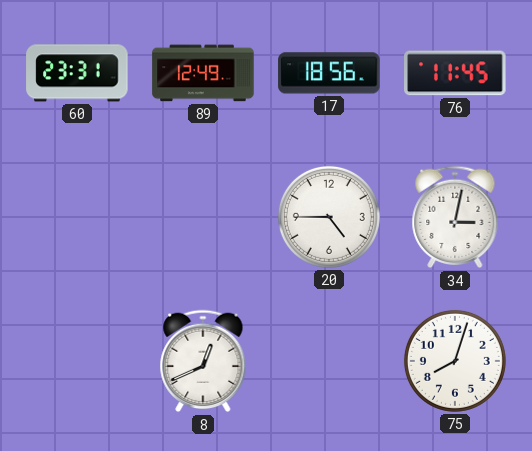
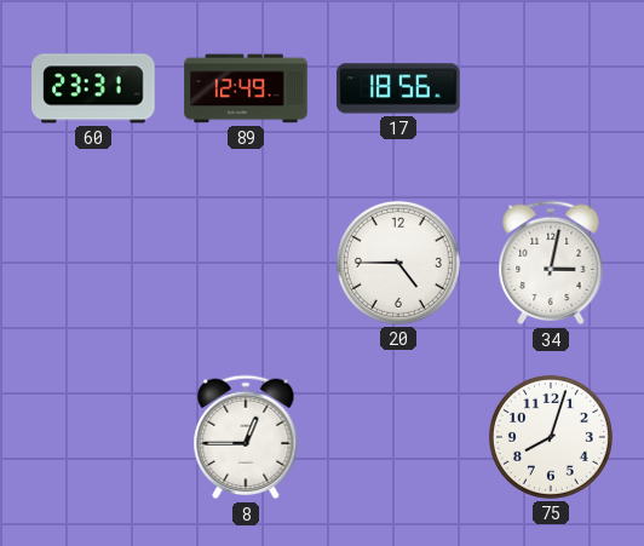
76: 11:45 -> none (455, 73)
8: 12:41 -> 12:45 (246, 437)
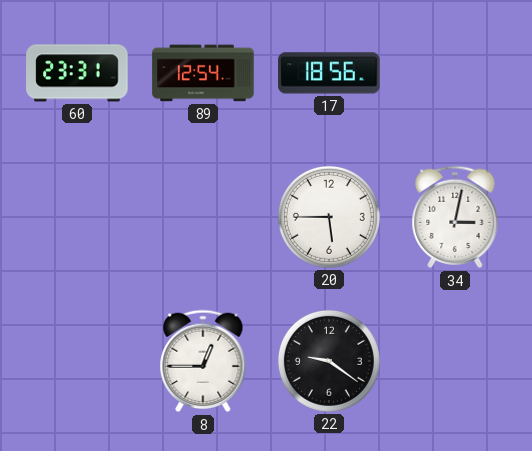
89: 12:49 -> 12:54 (203, 73)
20: 4:45 -> 5:45 (329, 217)
22: none -> 9:21 (329, 361)
75: 8:03 -> none (551, 437)
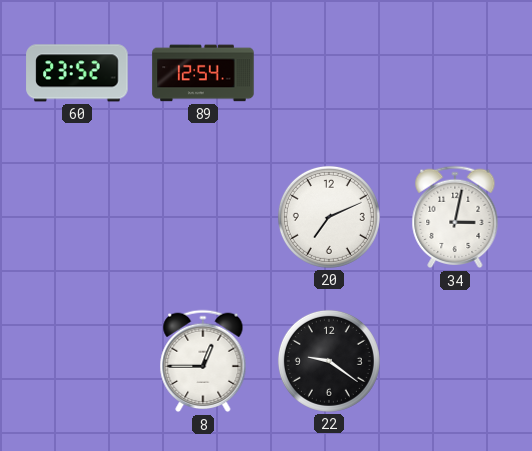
60: 23:31 -> 23:52 (77, 73)
17: 18:56 -> none (329, 73)
20: 5:45 -> 7:11 (329, 217)
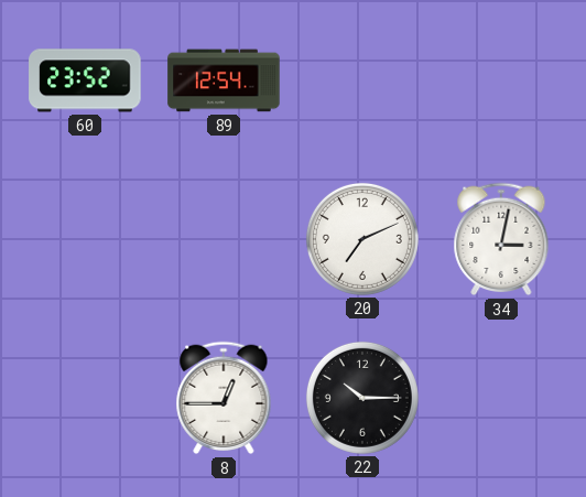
22: 9:21 -> 10:15 (362, 398)
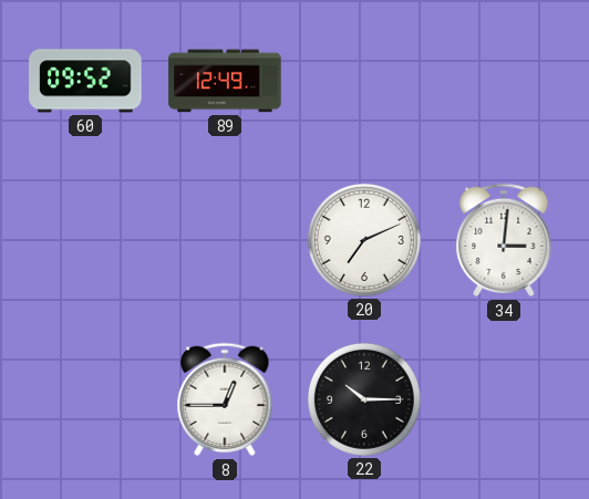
60: 23:52 -> 09:52 (85, 81)
89: 12:54 -> 12:49 (225, 81)
34: 3:02 -> 3:01 (504, 240)
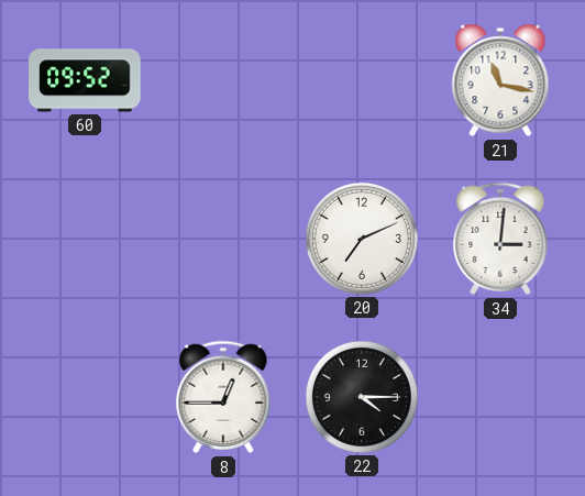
89: 12:49 -> none (225, 81)
21: none -> 11:17 (500, 80)
22: 10:15 -> 4:15 (362, 397)
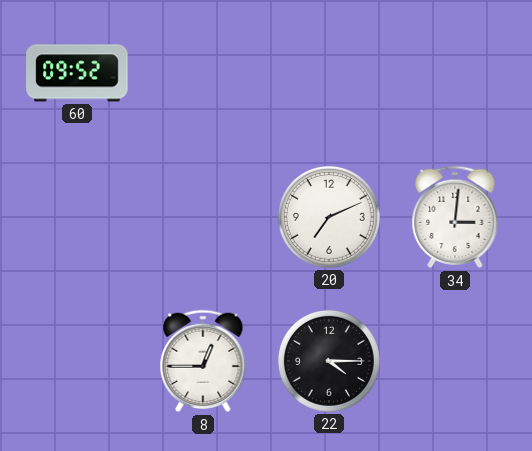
21: 11:17 -> none (500, 80)
